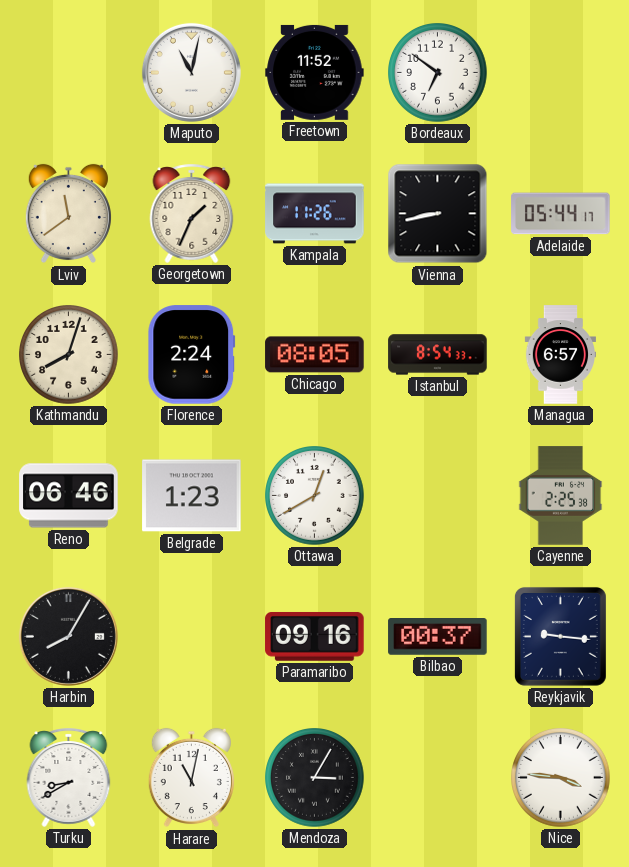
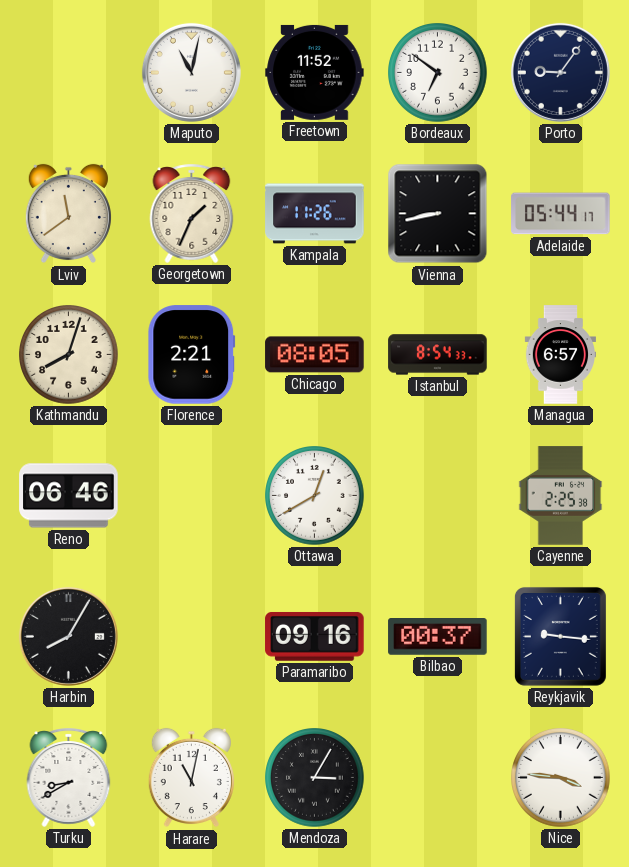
Porto: none -> 9:06 (560, 72)
Florence: 2:24 -> 2:21 (192, 355)
Belgrade: 1:23 -> none (192, 496)
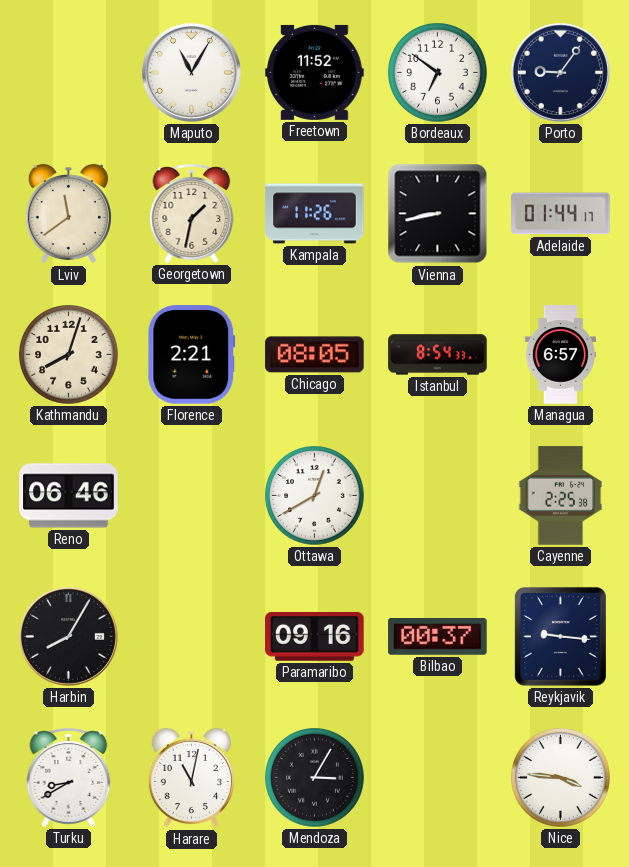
Maputo: 11:02 -> 11:05 (191, 72)
Georgetown: 1:34 -> 1:32 (192, 213)
Adelaide: 05:44 -> 01:44 (561, 214)
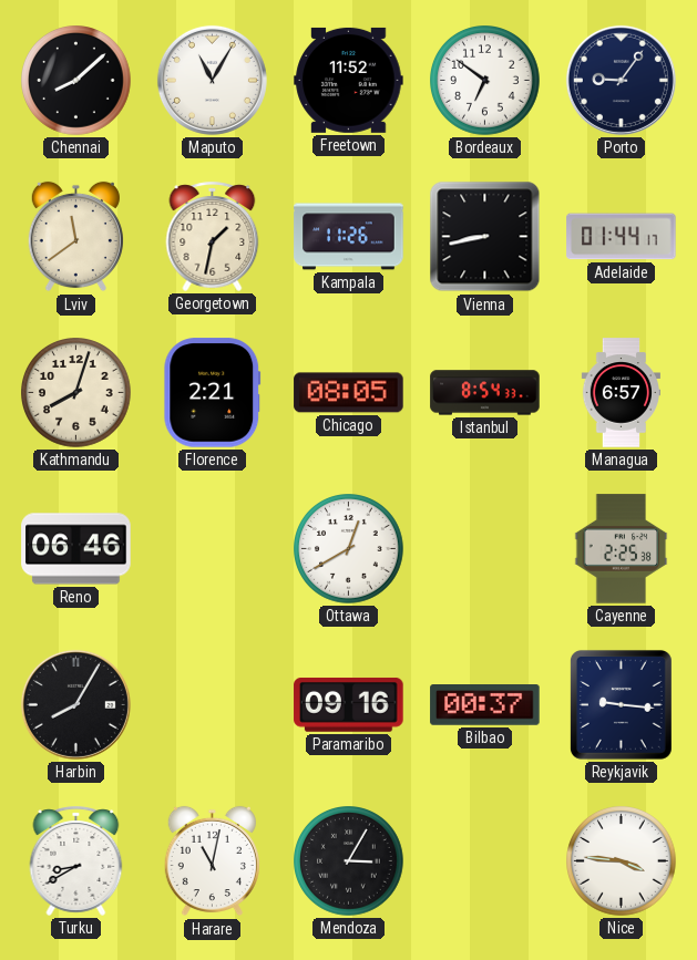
Chennai: none -> 8:08 (76, 81)
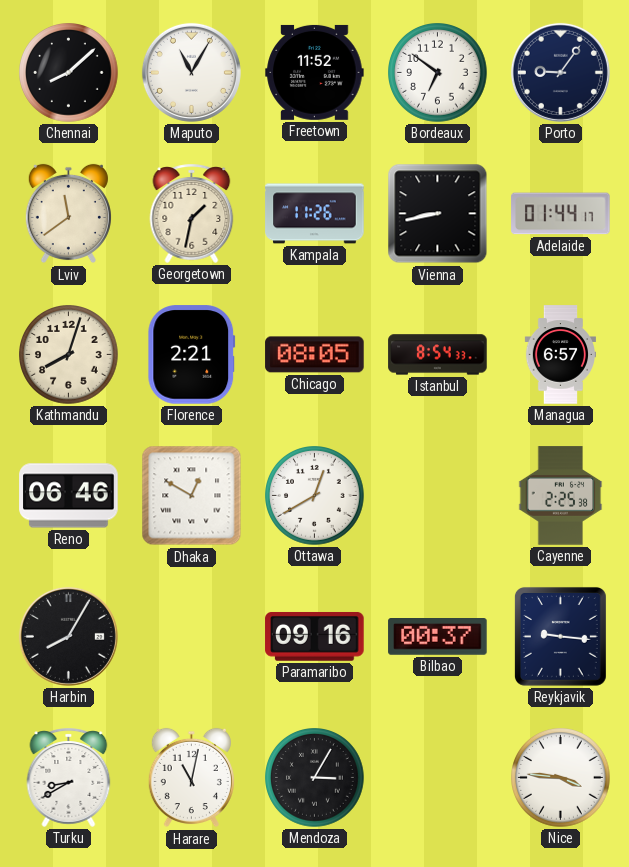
Dhaka: none -> 12:50 (192, 496)
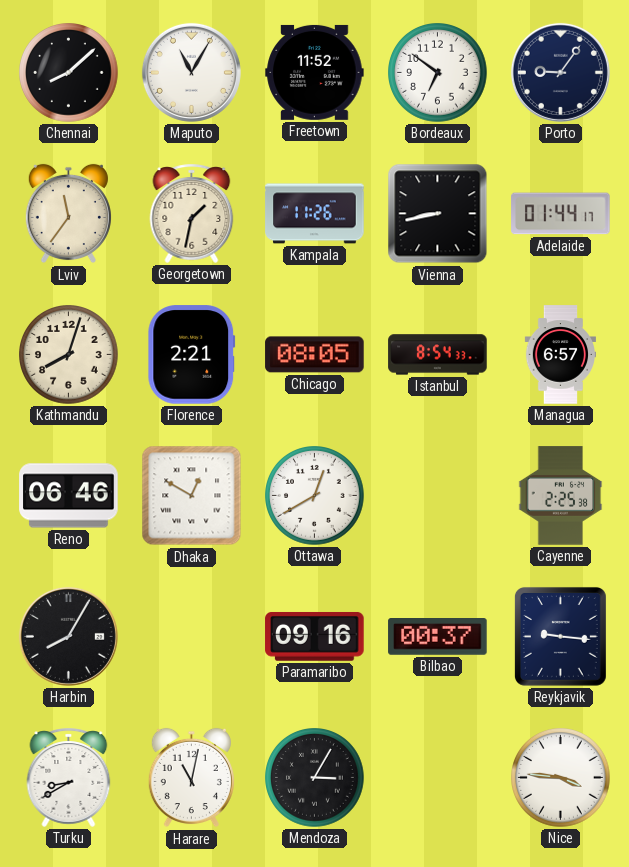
Lviv: 11:39 -> 11:36 (68, 214)
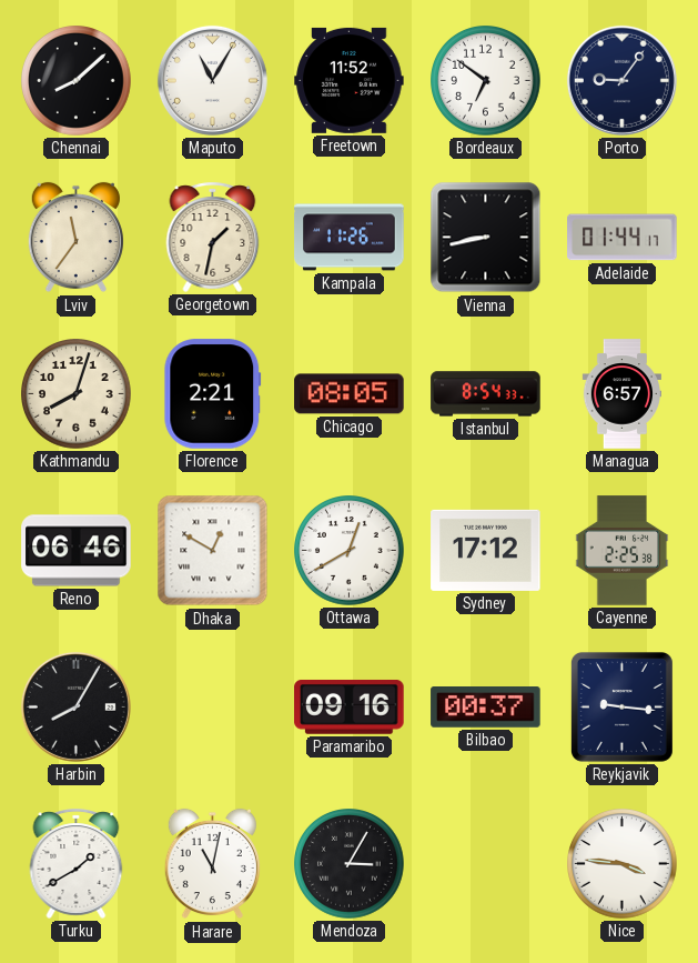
Sydney: none -> 17:12 (486, 550)
Turku: 8:40 -> 1:40 (77, 863)
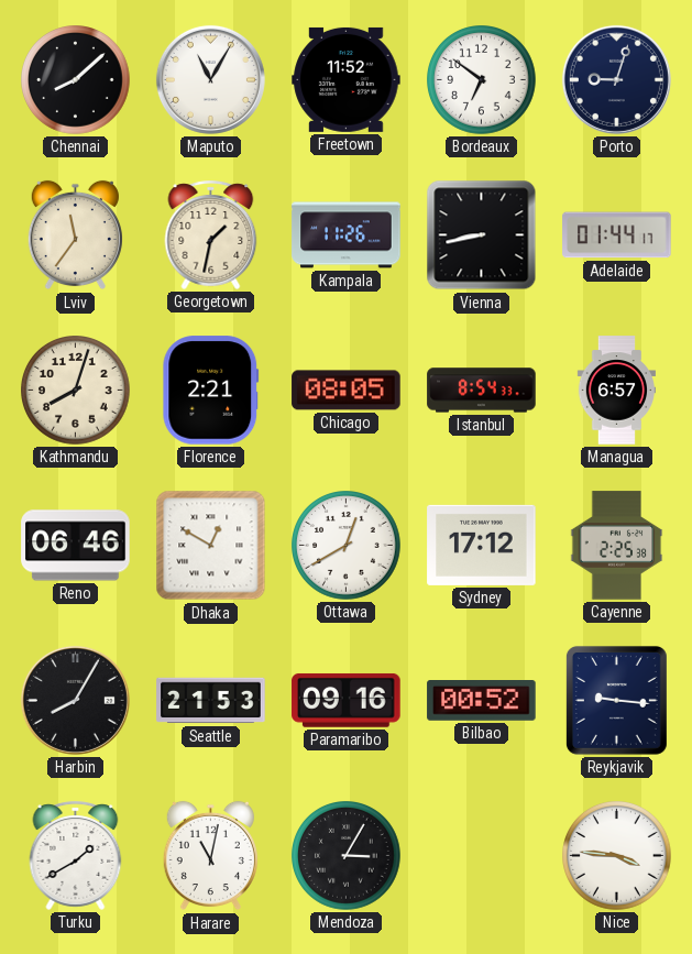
Porto: 9:06 -> 9:03 (616, 79)
Seattle: none -> 21:53 (211, 701)
Bilbao: 00:37 -> 00:52 (482, 701)
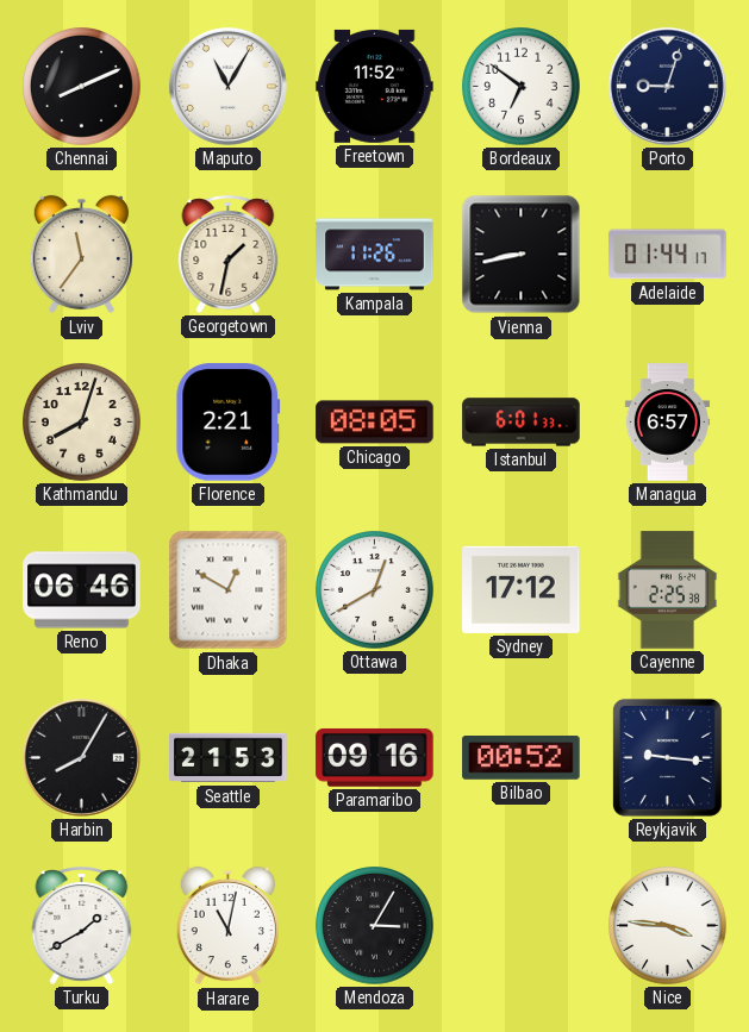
Chennai: 8:08 -> 8:11 (82, 87)
Istanbul: 8:54 -> 6:01 (522, 423)
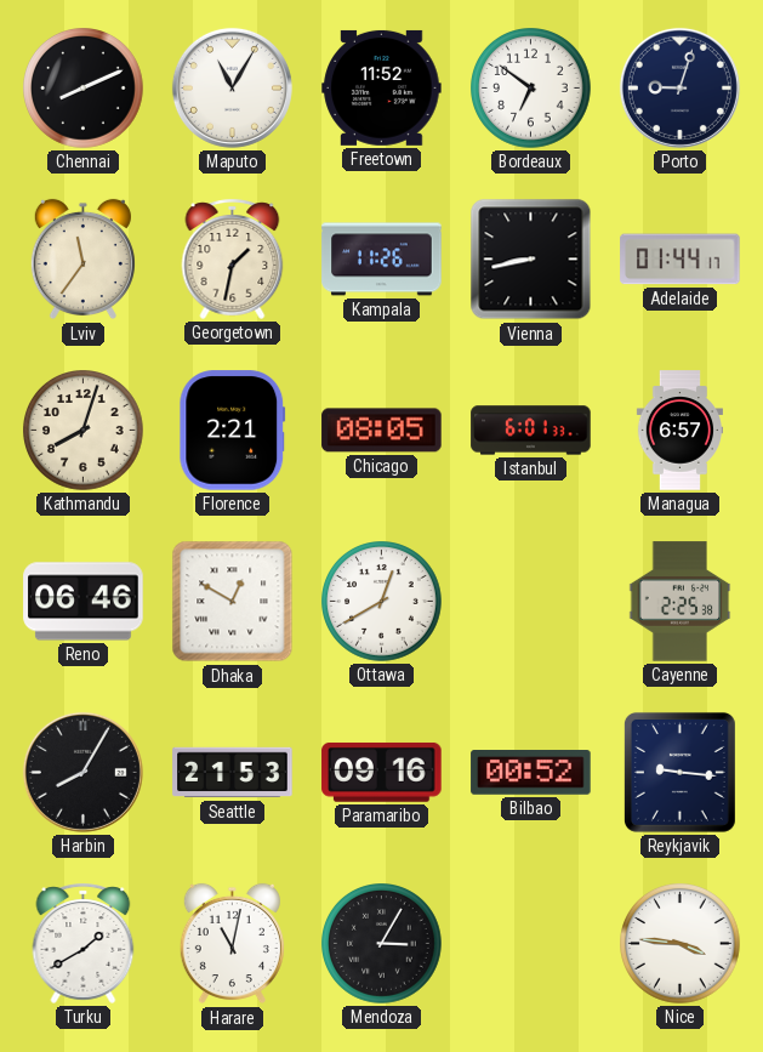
Sydney: 17:12 -> none (522, 589)
